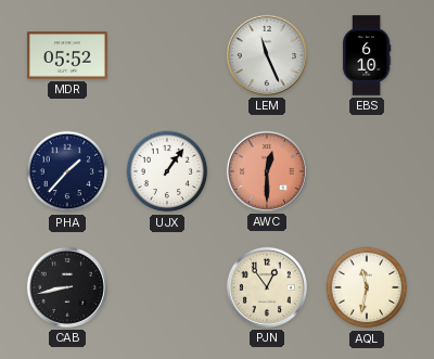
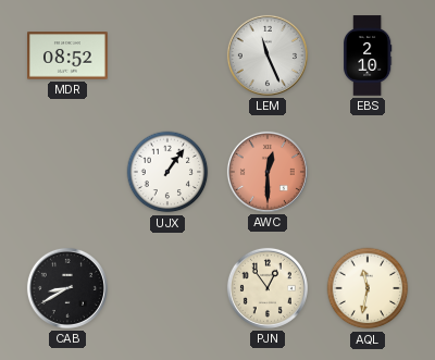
MDR: 05:52 -> 08:52 (67, 55)
EBS: 6:10 -> 2:10 (369, 55)
PHA: 1:37 -> none (67, 171)
CAB: 8:43 -> 8:40 (67, 288)
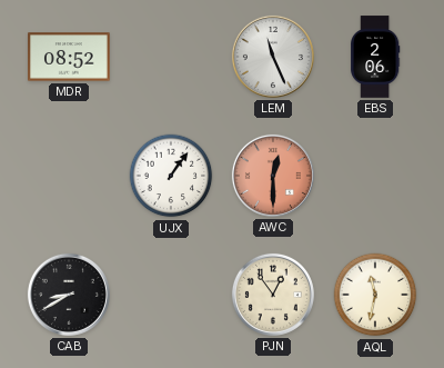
EBS: 2:10 -> 2:06 (376, 57)
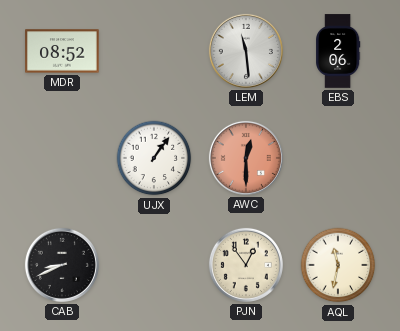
LEM: 11:26 -> 11:29 (246, 51)
CAB: 8:40 -> 8:41 (62, 265)
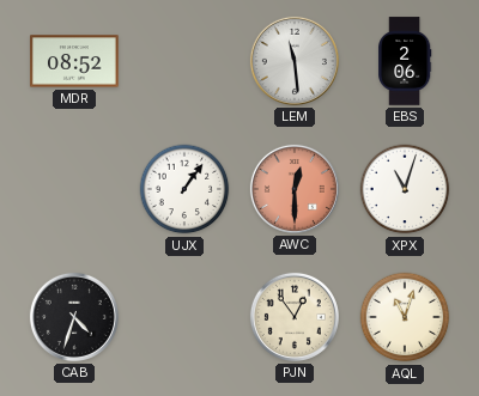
XPX: none -> 11:03 (405, 189)
CAB: 8:41 -> 4:33 (74, 317)
AQL: 11:32 -> 11:03 (405, 317)
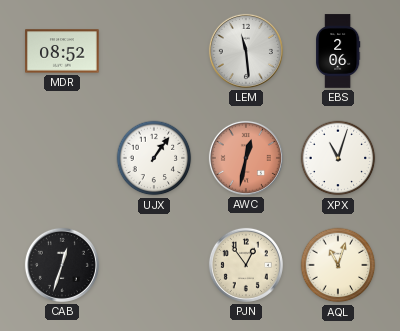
AWC: 12:30 -> 12:32 (246, 158)
CAB: 4:33 -> 12:33 (62, 265)
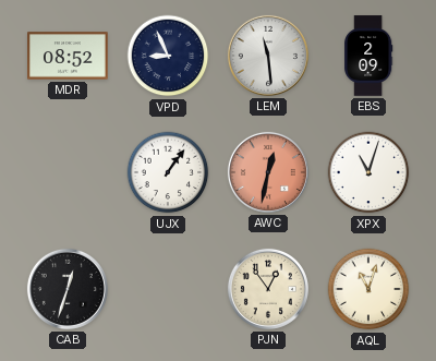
VPD: none -> 8:56 (168, 56)
EBS: 2:06 -> 2:09 (370, 56)
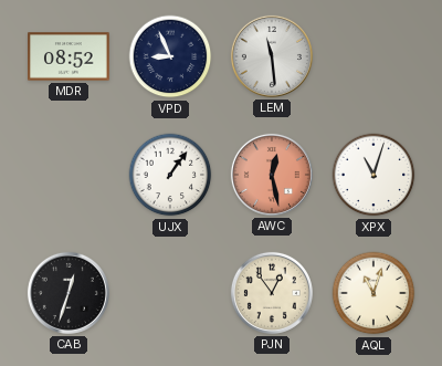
EBS: 2:09 -> none (370, 56)
AWC: 12:32 -> 12:28 (272, 175)
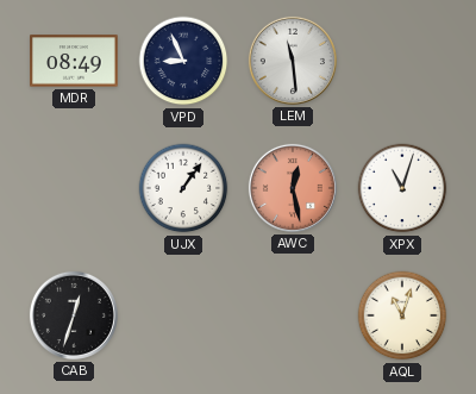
MDR: 08:52 -> 08:49 (74, 61)
PJN: 12:54 -> none (272, 293)
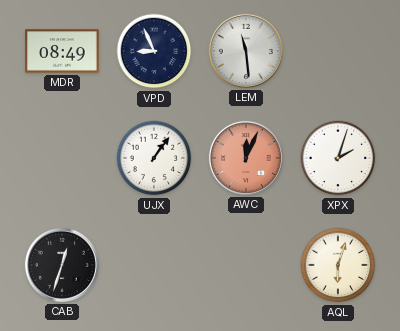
AWC: 12:28 -> 12:04 (246, 158)
XPX: 11:03 -> 2:03 (338, 158)
AQL: 11:03 -> 6:03 (338, 265)
